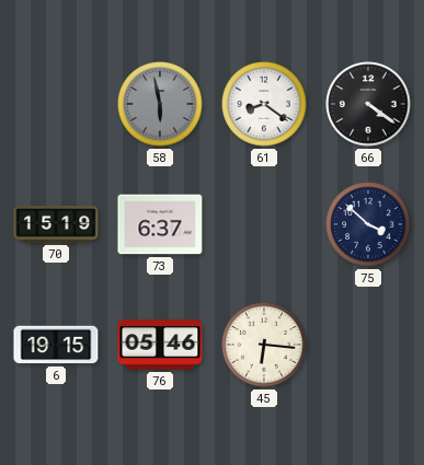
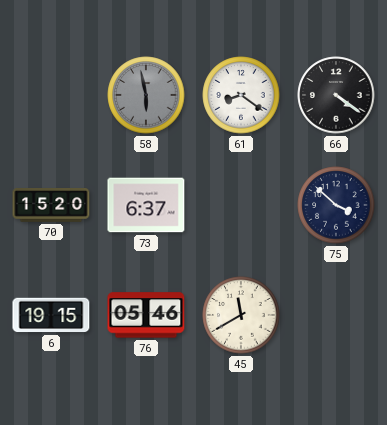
70: 15:19 -> 15:20 (51, 206)
45: 6:16 -> 11:40 (241, 315)
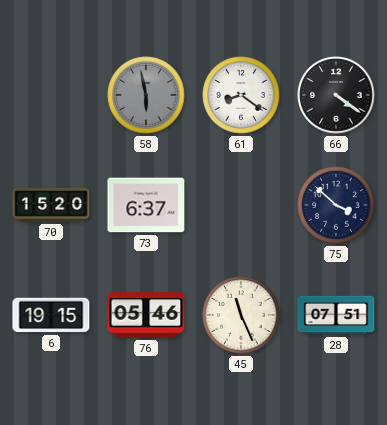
45: 11:40 -> 11:26 (241, 315)
28: none -> 07:51 (336, 315)
